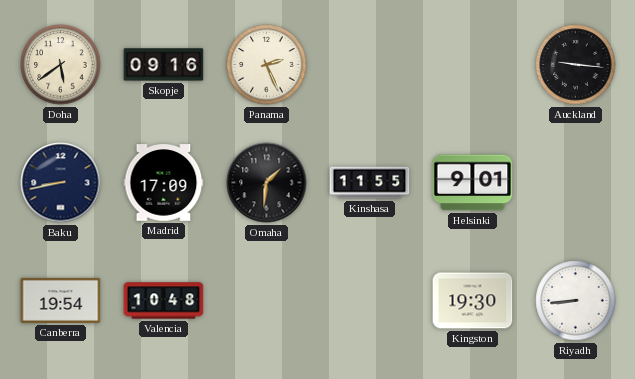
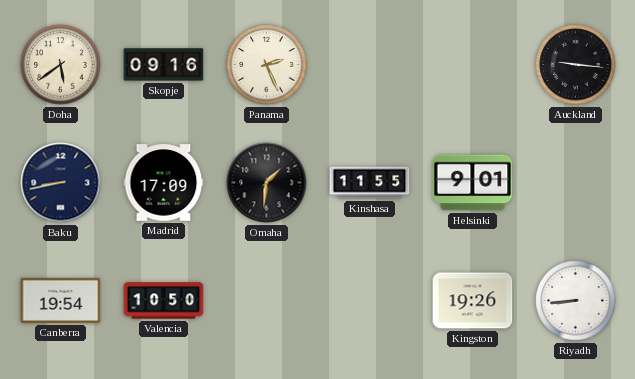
Valencia: 10:48 -> 10:50 (164, 301)
Kingston: 19:30 -> 19:26 (473, 301)
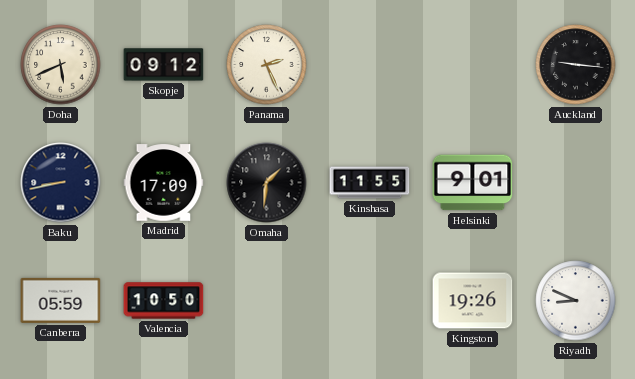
Doha: 5:39 -> 5:41 (61, 65)
Skopje: 09:16 -> 09:12 (164, 65)
Canberra: 19:54 -> 05:59 (61, 300)
Riyadh: 8:44 -> 8:49 (576, 301)
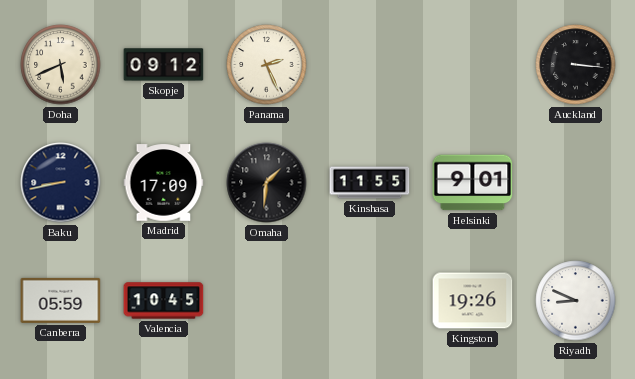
Auckland: 9:16 -> 3:16 (576, 65)
Valencia: 10:50 -> 10:45 (164, 301)
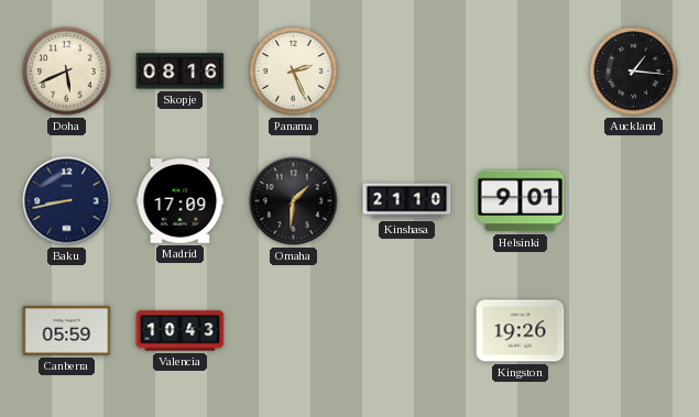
Skopje: 09:12 -> 08:16 (181, 72)
Auckland: 3:16 -> 1:16 (634, 72)
Kinshasa: 11:55 -> 21:10 (407, 201)
Valencia: 10:45 -> 10:43 (181, 331)
Riyadh: 8:49 -> none (576, 301)
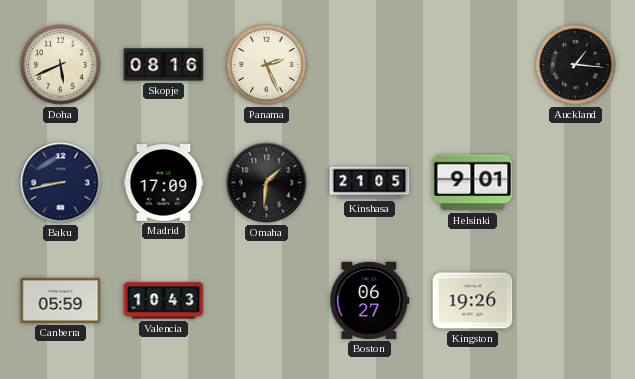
Kinshasa: 21:10 -> 21:05 (370, 183)
Boston: none -> 06:27 (370, 300)
